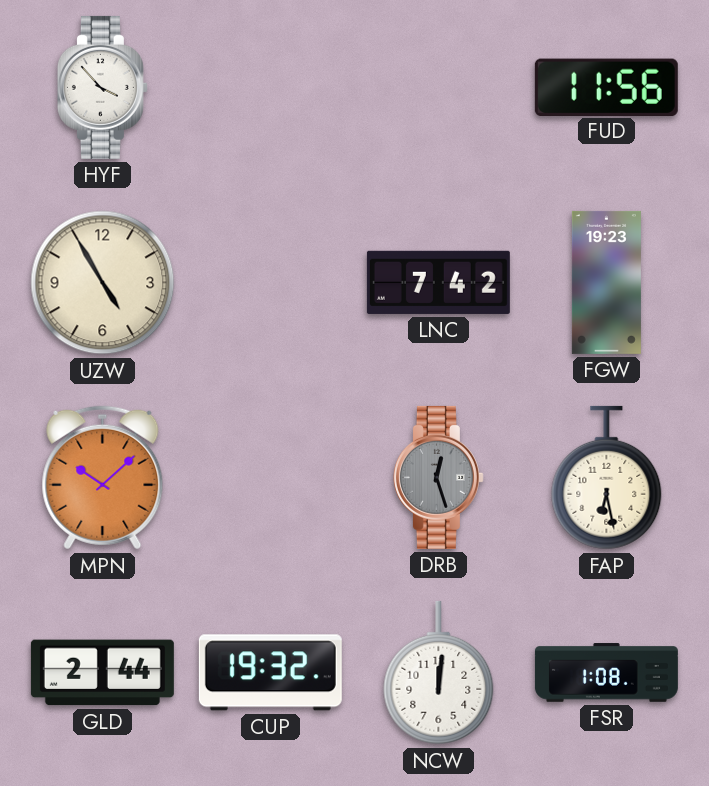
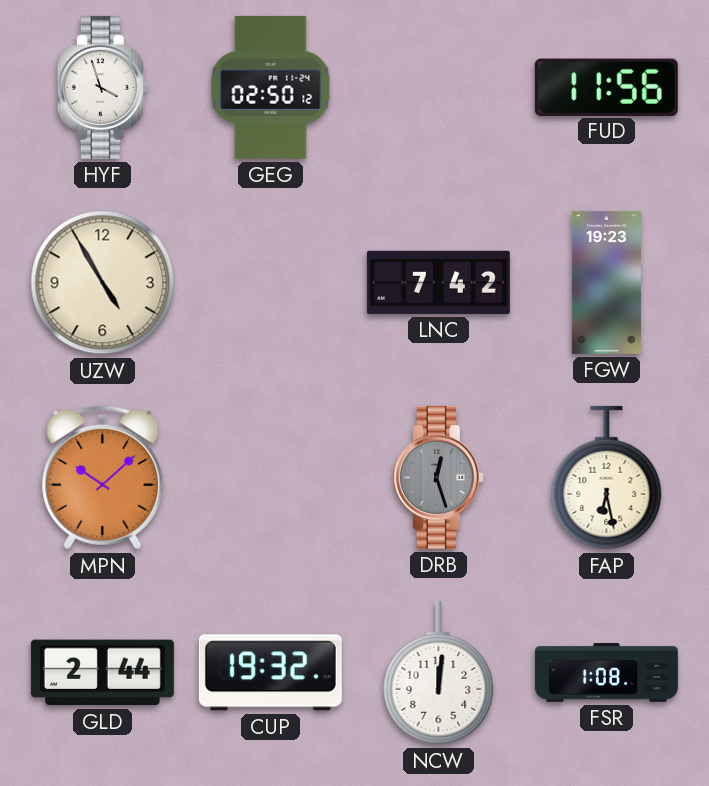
HYF: 3:53 -> 3:57 (102, 87)
GEG: none -> 02:50 (271, 87)
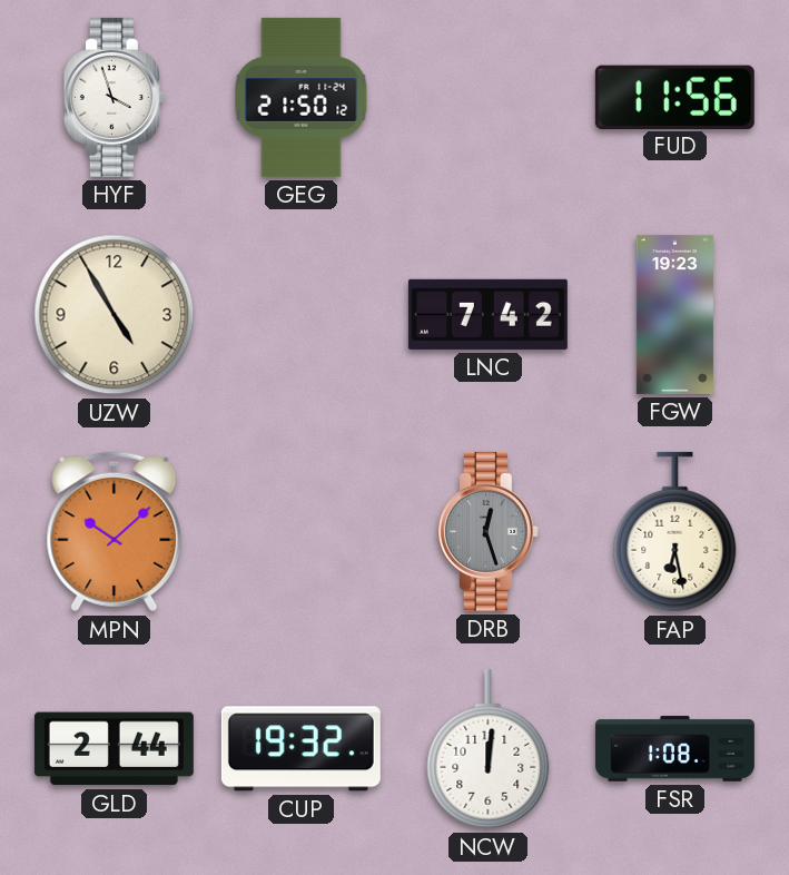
GEG: 02:50 -> 21:50 (302, 97)
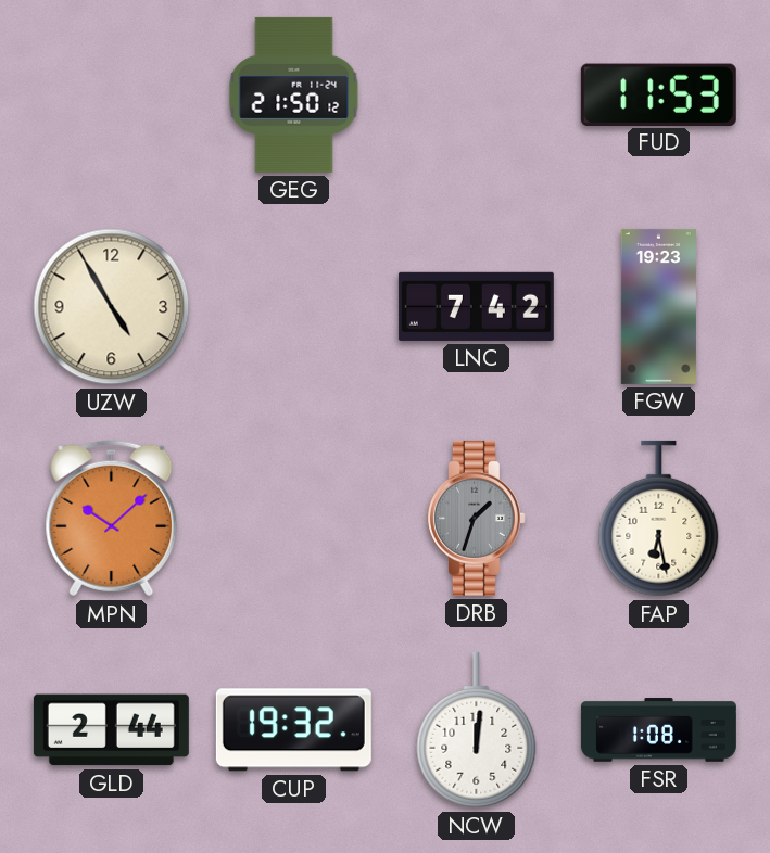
HYF: 3:57 -> none (114, 97)
FUD: 11:56 -> 11:53 (658, 94)
DRB: 12:27 -> 1:33 (476, 518)
